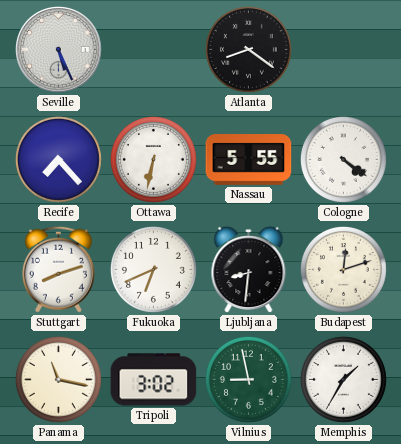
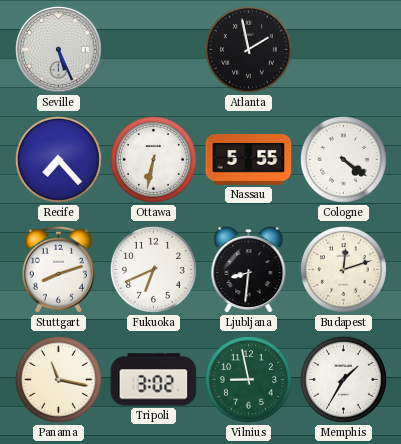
Atlanta: 8:21 -> 1:58 (248, 49)
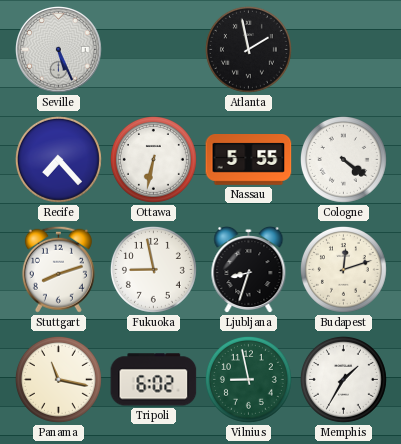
Fukuoka: 6:41 -> 8:58 (153, 269)
Ljubljana: 8:31 -> 8:33 (249, 270)
Tripoli: 3:02 -> 6:02 (154, 380)
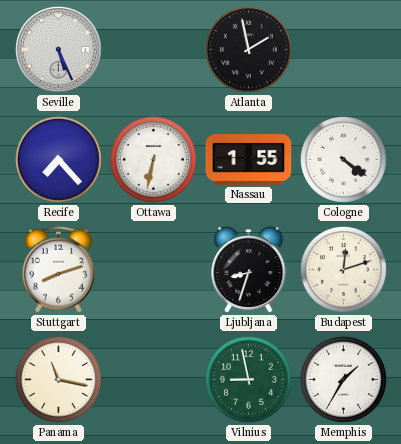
Nassau: 5:55 -> 1:55 (249, 160)
Fukuoka: 8:58 -> none (153, 269)
Tripoli: 6:02 -> none (154, 380)
